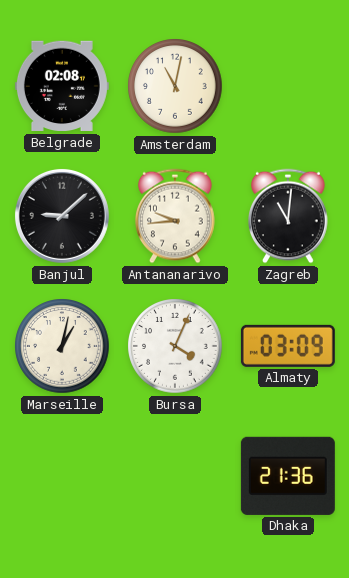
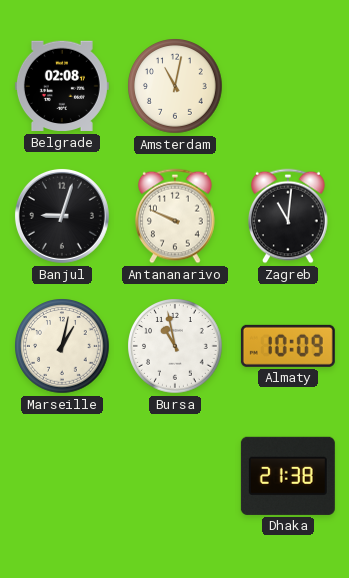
Banjul: 9:08 -> 9:03 (62, 216)
Antananarivo: 9:44 -> 9:49 (176, 216)
Bursa: 4:04 -> 10:58 (175, 346)
Almaty: 03:09 -> 10:09 (288, 346)
Dhaka: 21:36 -> 21:38 (288, 476)
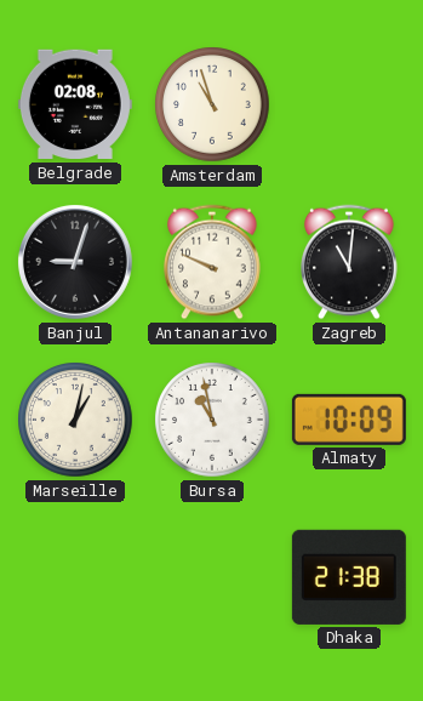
Amsterdam: 11:02 -> 10:57 (212, 104)
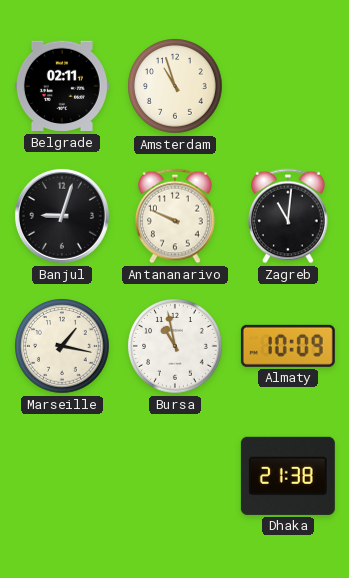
Belgrade: 02:08 -> 02:11 (62, 86)
Marseille: 1:02 -> 1:17 (62, 346)
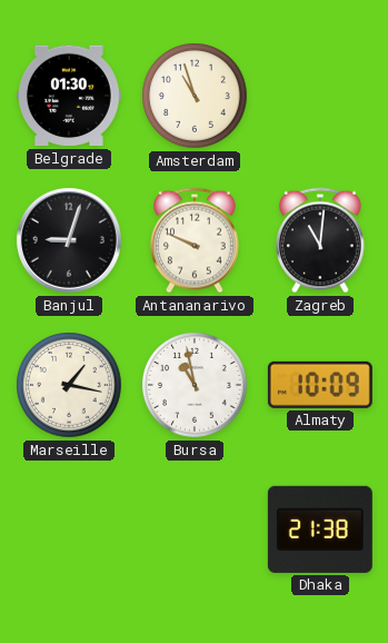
Belgrade: 02:11 -> 01:30 (69, 96)
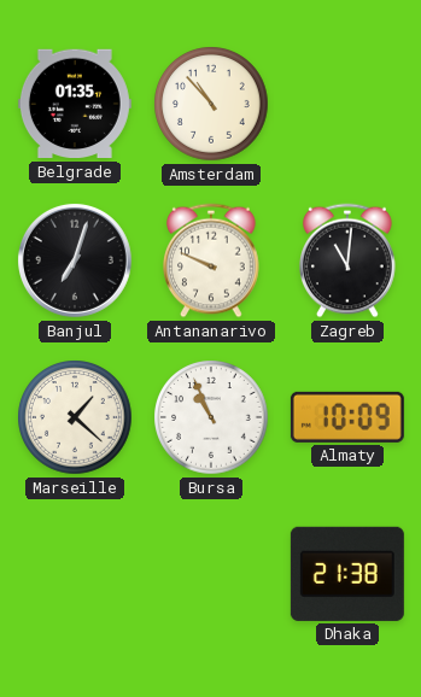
Belgrade: 01:30 -> 01:35 (75, 104)
Amsterdam: 10:57 -> 10:53 (211, 104)
Banjul: 9:03 -> 7:03 (75, 260)
Marseille: 1:17 -> 1:22 (75, 417)
Bursa: 10:58 -> 10:56 (211, 417)
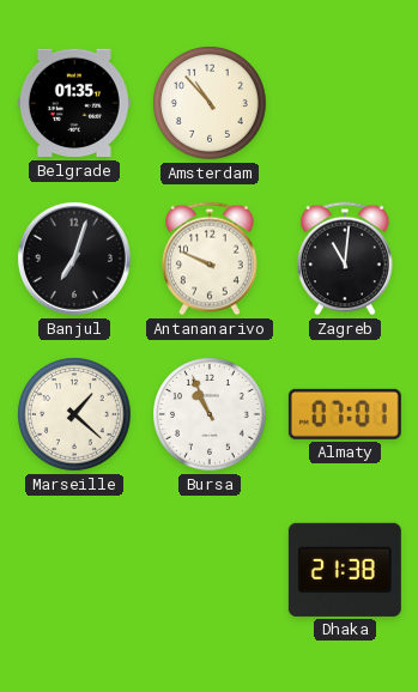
Almaty: 10:09 -> 07:01 (345, 414)
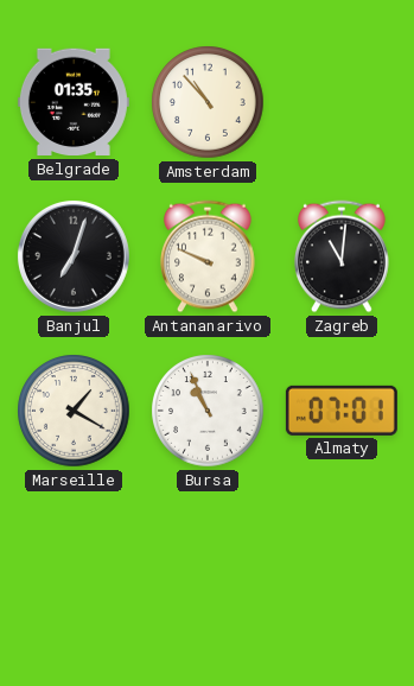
Marseille: 1:22 -> 1:20 (74, 411)
Dhaka: 21:38 -> none (345, 570)
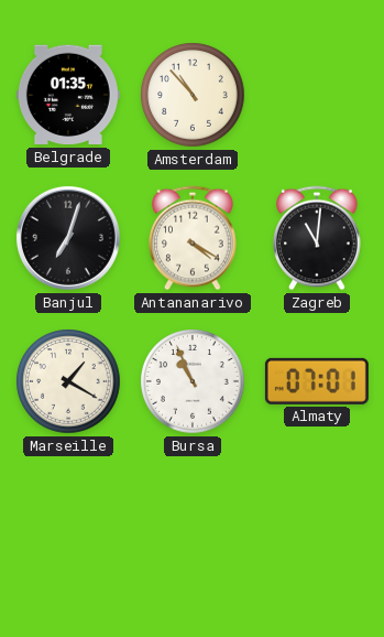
Antananarivo: 9:49 -> 4:20 (194, 238)
